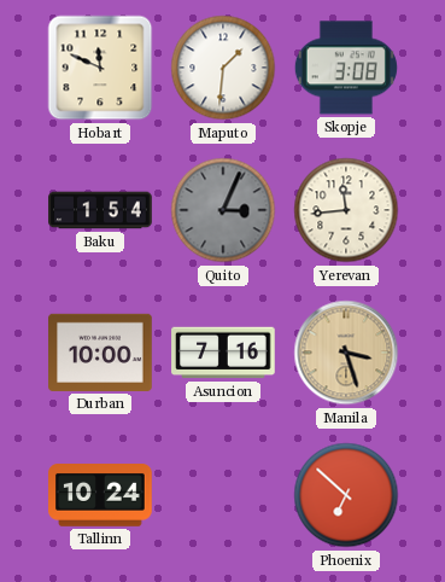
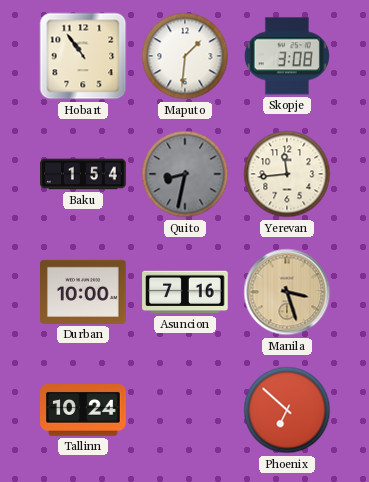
Hobart: 11:49 -> 10:54 (83, 56)
Quito: 3:04 -> 8:32 (185, 174)
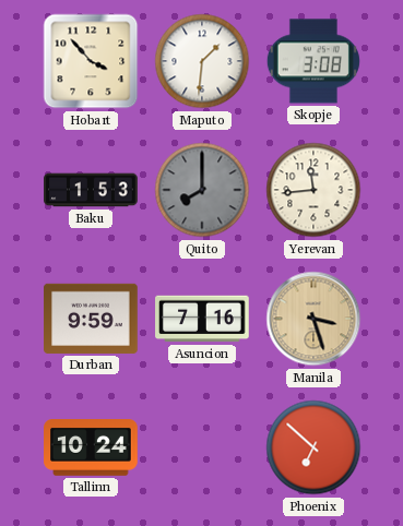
Hobart: 10:54 -> 3:53 (91, 61)
Baku: 1:54 -> 1:53 (91, 190)
Quito: 8:32 -> 8:00 (202, 190)
Durban: 10:00 -> 9:59 (91, 319)
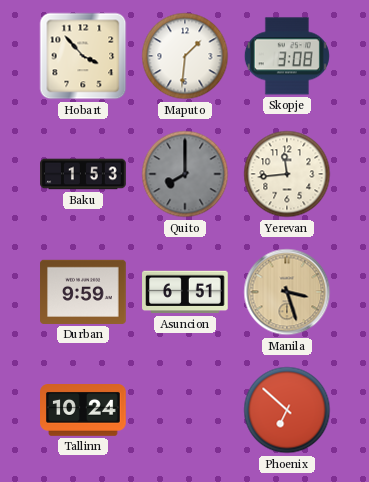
Asuncion: 7:16 -> 6:51 (185, 292)
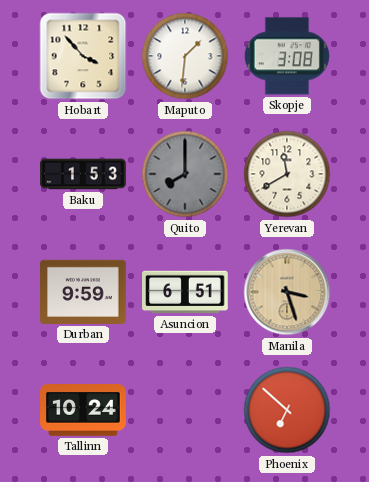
Yerevan: 11:44 -> 11:40 (287, 174)
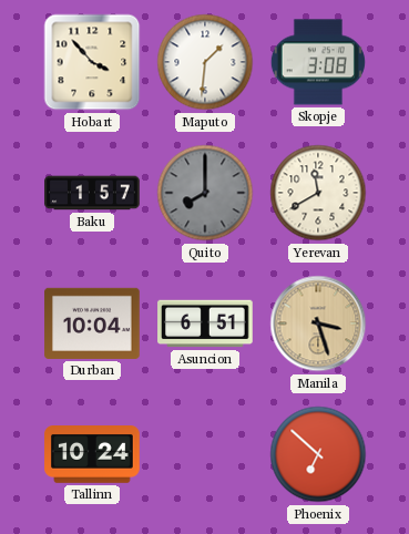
Baku: 1:53 -> 1:57 (92, 193)
Durban: 9:59 -> 10:04 (92, 324)
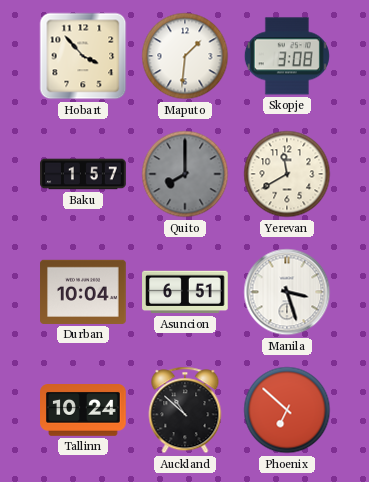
Manila dial: champagne -> white (287, 292)
Auckland: none -> 10:52 (185, 410)
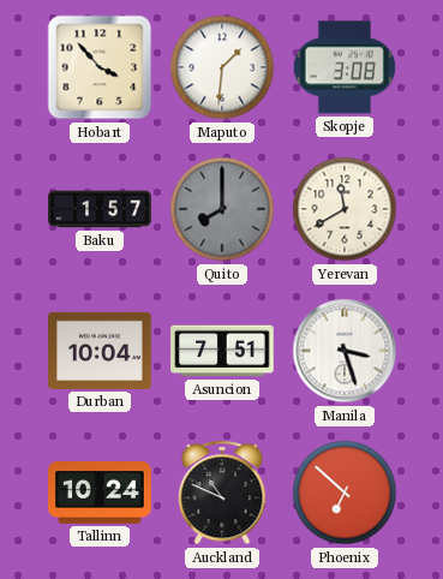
Asuncion: 6:51 -> 7:51 (222, 351)
Auckland: 10:52 -> 10:49 (222, 493)
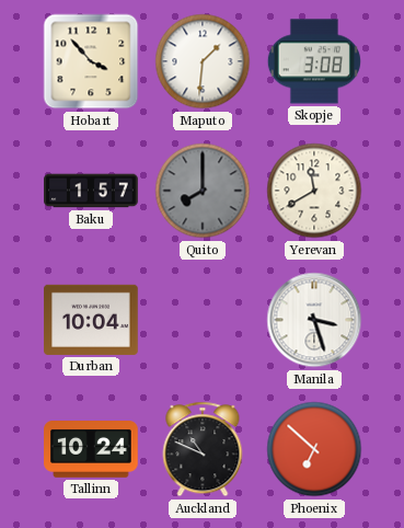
Asuncion: 7:51 -> none (222, 351)
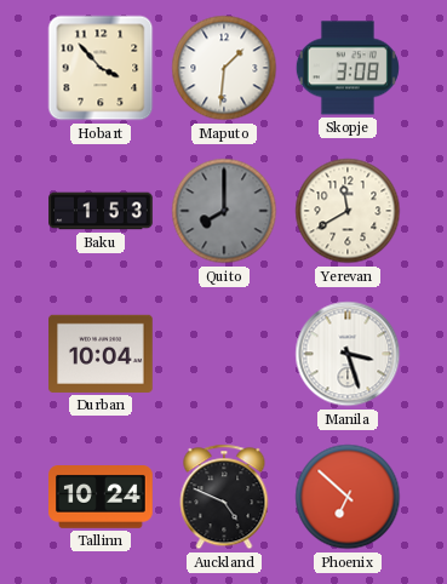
Baku: 1:57 -> 1:53 (101, 211)
Auckland: 10:49 -> 4:49 (224, 497)
